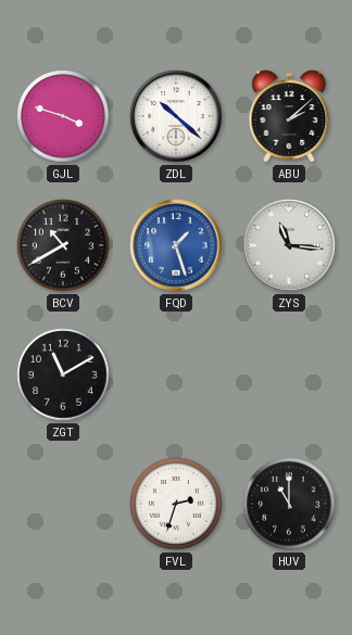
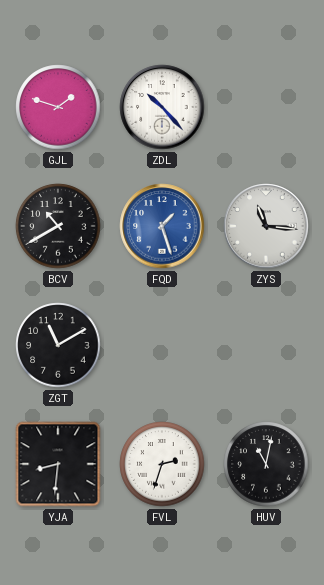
GJL: 3:48 -> 1:48 (58, 107)
ZDL: 10:22 -> 10:23 (162, 107)
ABU: 2:08 -> none (289, 116)
YJA: none -> 8:31 (58, 464)
HUV: 11:00 -> 11:02 (266, 464)
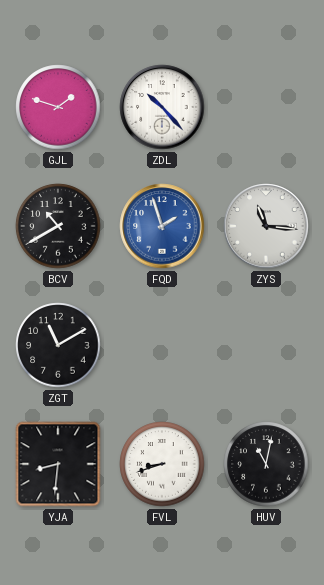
FQD: 1:27 -> 1:57 (162, 226)
FVL: 2:33 -> 8:42 (162, 464)
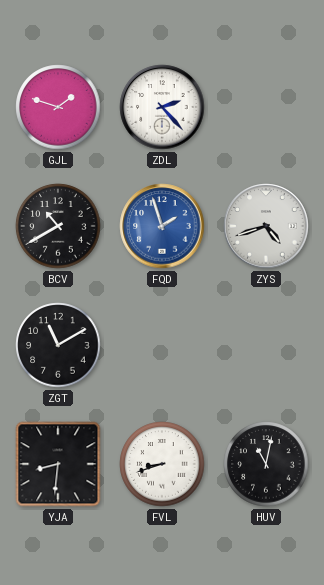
ZDL: 10:23 -> 2:23 (162, 107)
ZYS: 11:16 -> 4:42 (266, 226)
